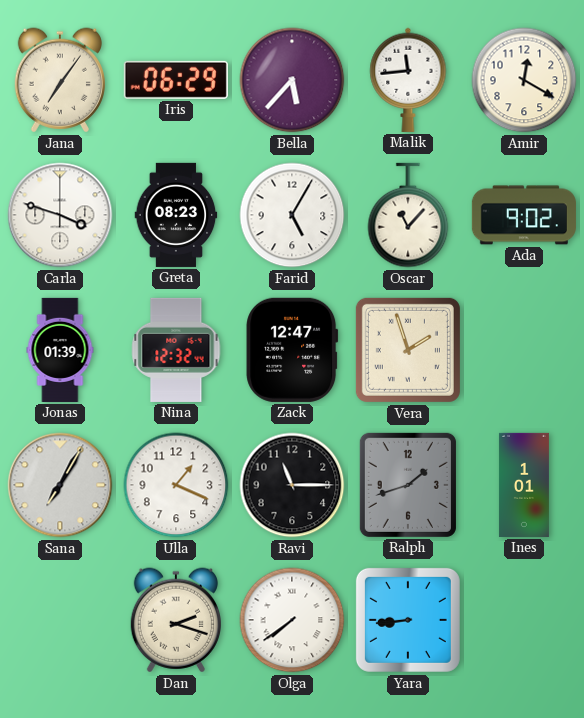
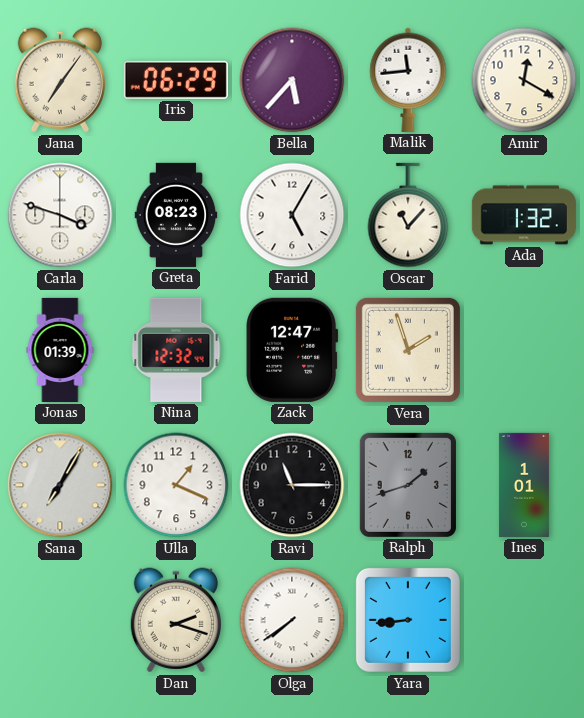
Ada: 9:02 -> 1:32 (524, 215)
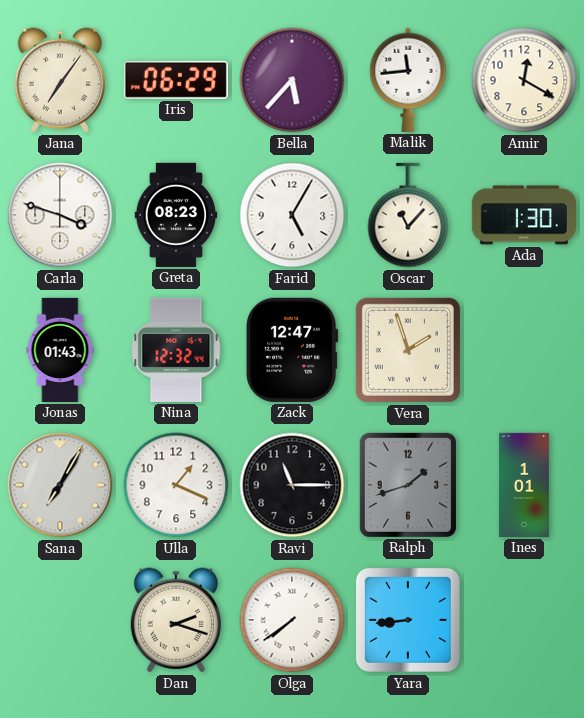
Ada: 1:32 -> 1:30 (524, 215)
Jonas: 01:39 -> 01:43 (60, 350)
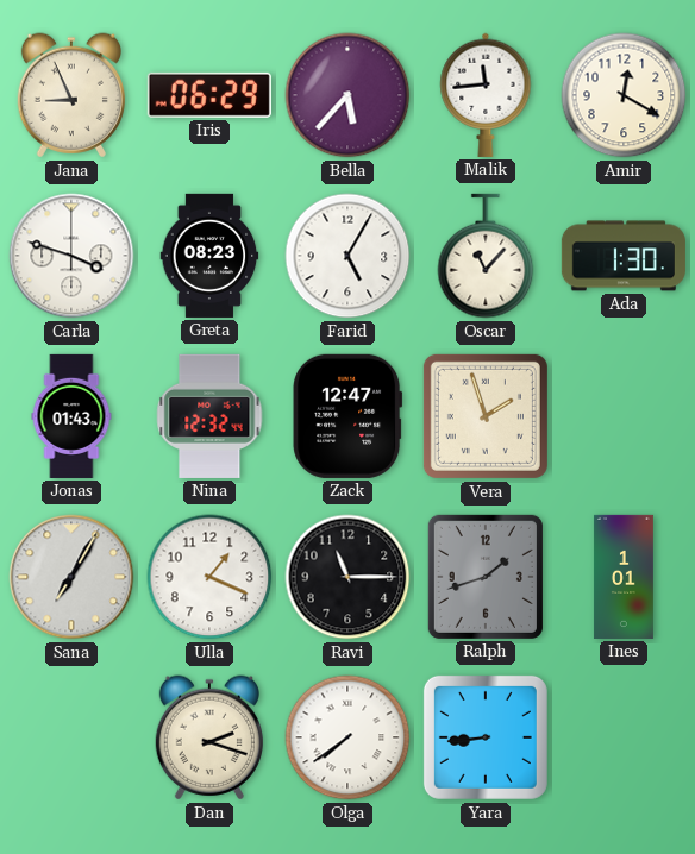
Jana: 7:06 -> 8:56 (71, 95)
